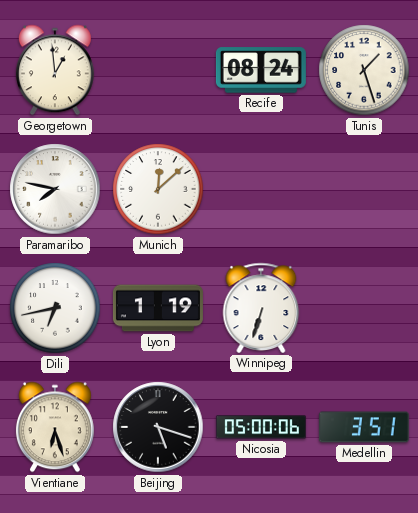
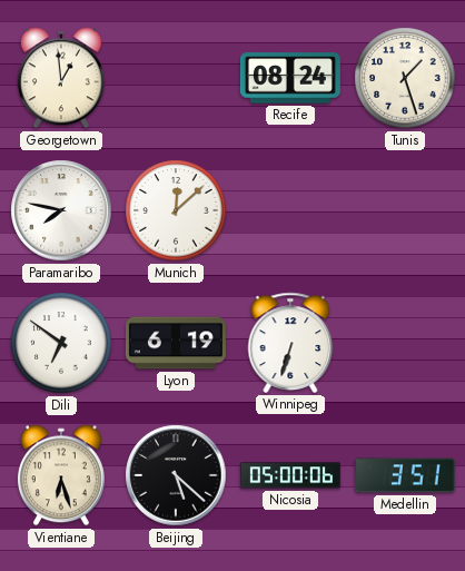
Dili: 6:43 -> 6:51 (61, 343)
Lyon: 1:19 -> 6:19 (176, 343)
Beijing: 5:18 -> 5:22 (176, 475)
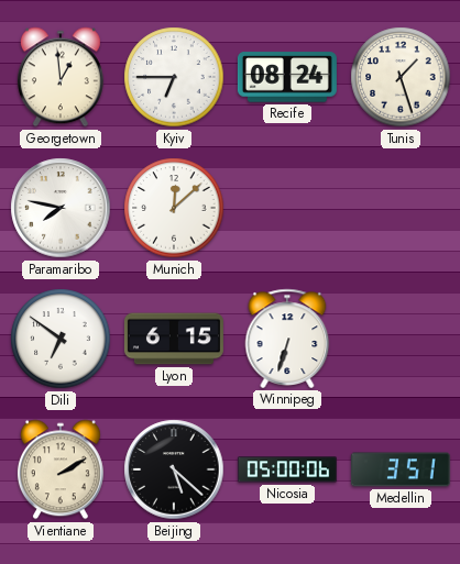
Kyiv: none -> 6:45 (174, 77)
Lyon: 6:19 -> 6:15 (174, 339)
Vientiane: 6:27 -> 2:10 (61, 469)
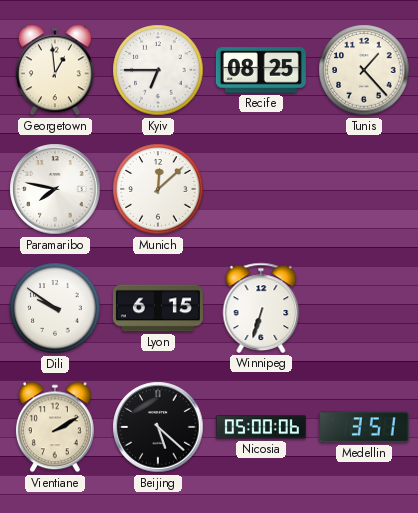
Recife: 08:24 -> 08:25 (261, 70)
Tunis: 1:27 -> 1:23 (364, 70)
Dili: 6:51 -> 9:51 (55, 308)
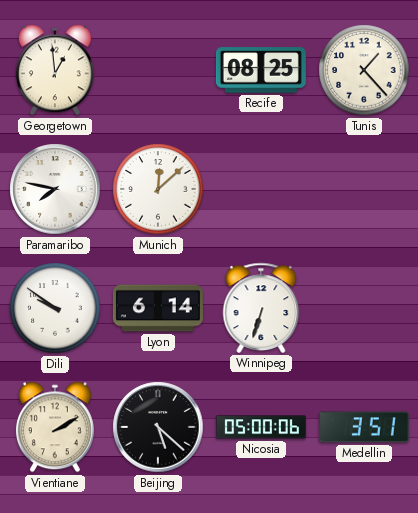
Kyiv: 6:45 -> none (158, 70)
Lyon: 6:15 -> 6:14 (158, 308)
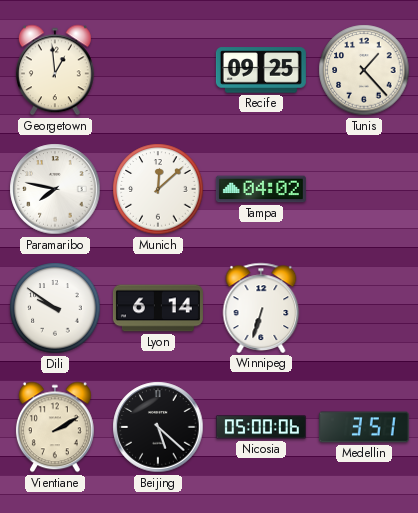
Recife: 08:25 -> 09:25 (261, 70)
Tampa: none -> 04:02 (261, 189)
